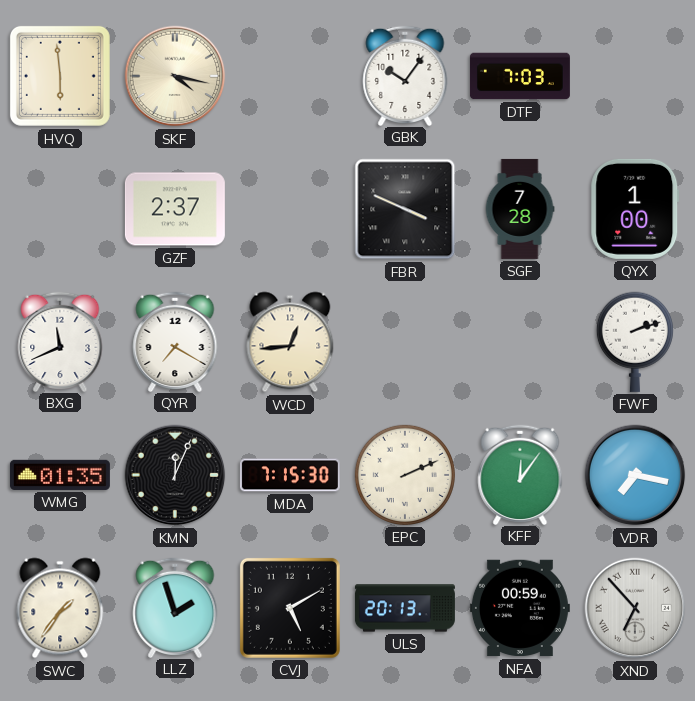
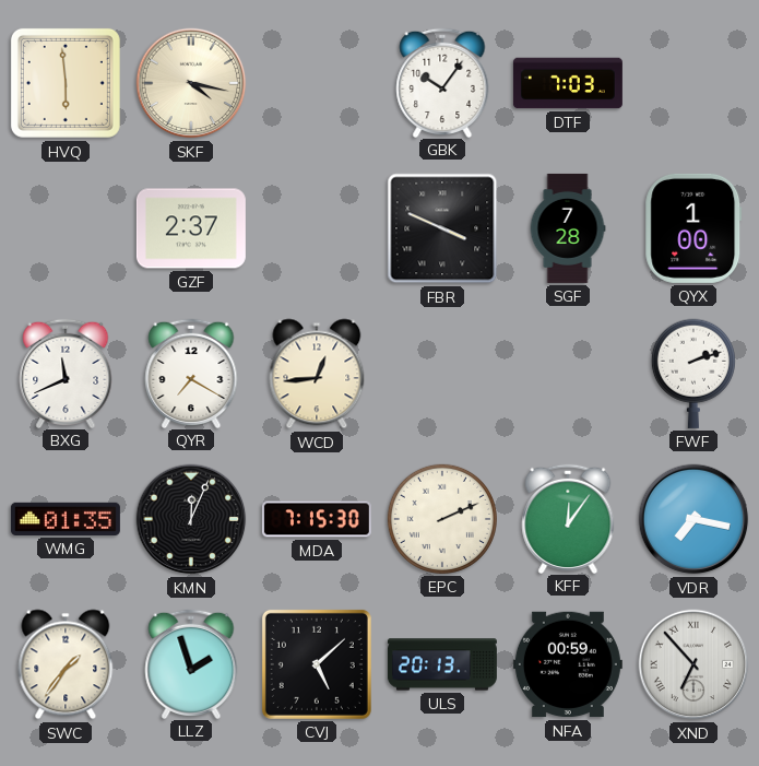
CVJ: 5:10 -> 5:08 (317, 664)
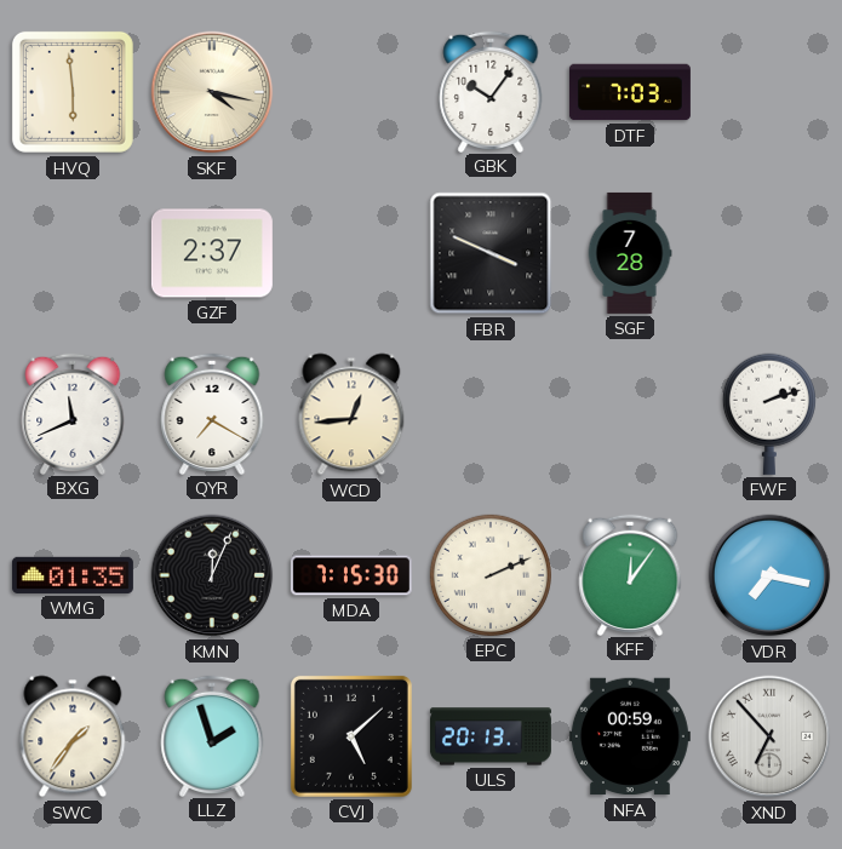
QYX: 1:00 -> none (693, 228)
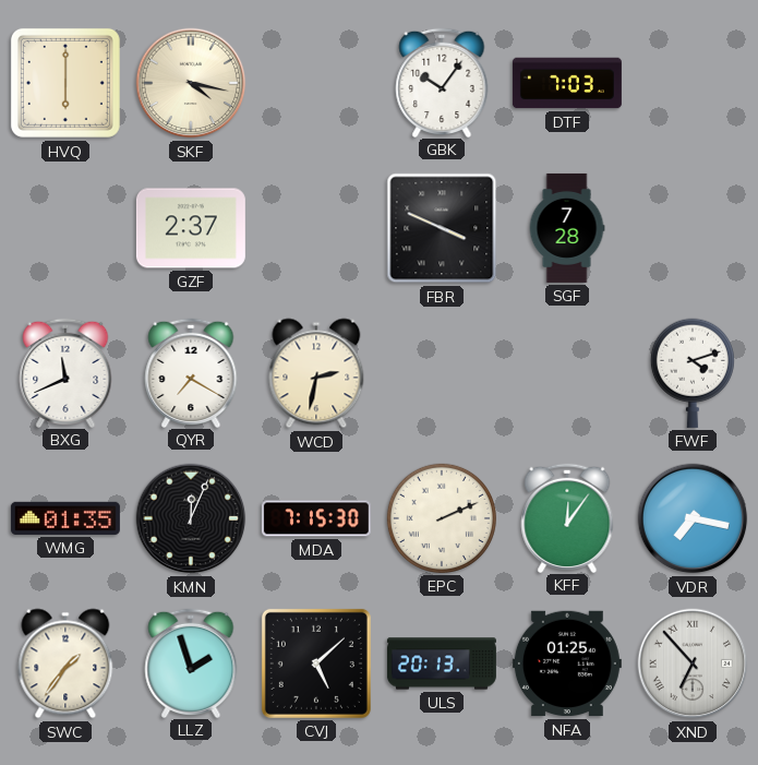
HVQ: 5:59 -> 6:00 (65, 83)
WCD: 12:44 -> 2:32 (316, 373)
FWF: 2:12 -> 4:12 (693, 373)
NFA: 00:59 -> 01:25 (567, 664)
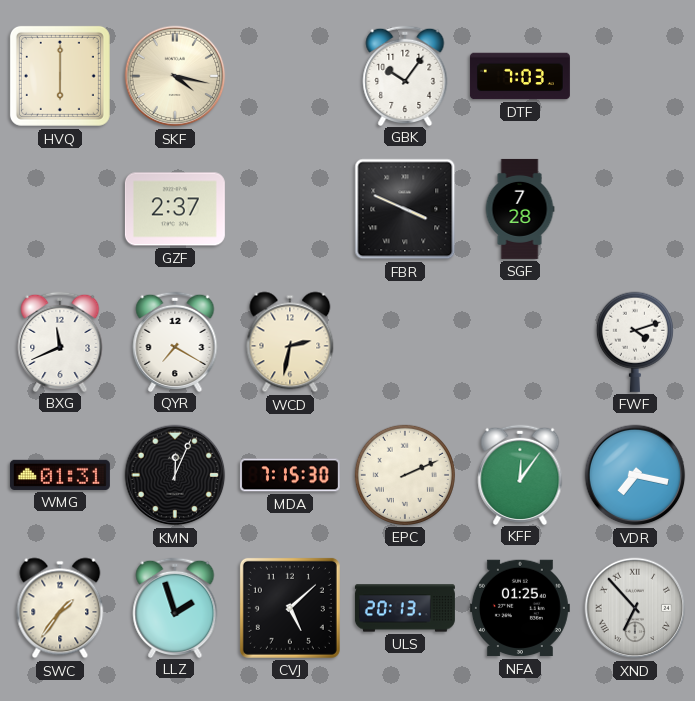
WMG: 01:35 -> 01:31 (60, 475)
